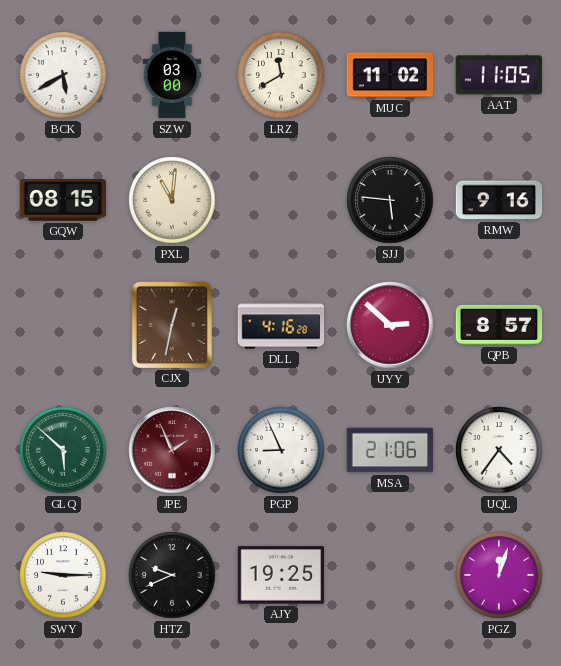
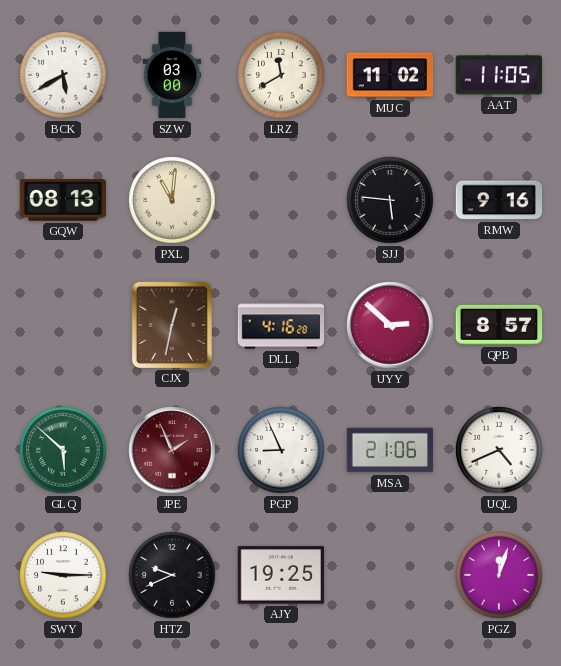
GQW: 08:15 -> 08:13 (62, 201)
UQL: 4:36 -> 4:41 (499, 450)
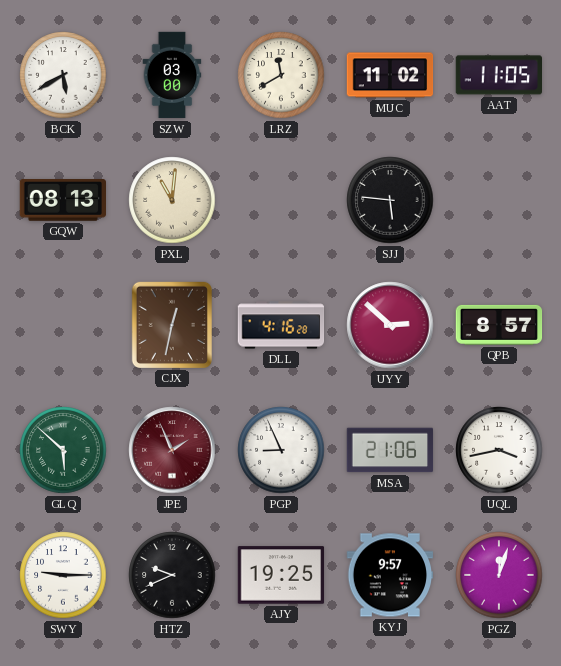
RMW: 9:16 -> none (499, 200)
UQL: 4:41 -> 3:43 (499, 450)
KYJ: none -> 9:57 (390, 575)
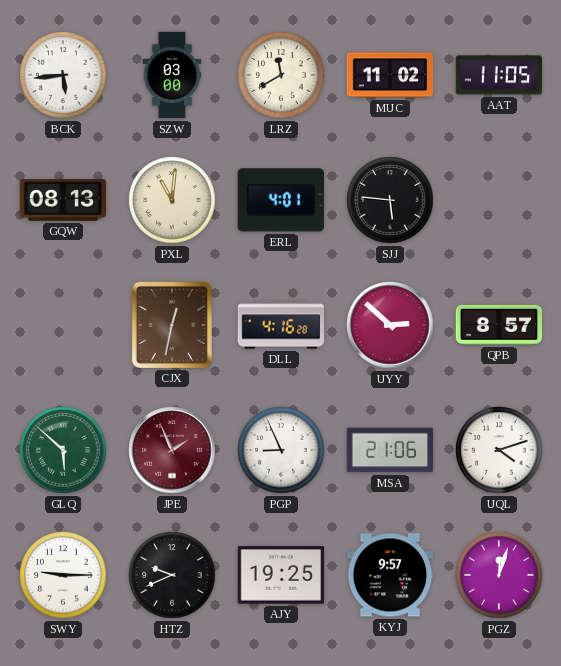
BCK: 5:40 -> 5:44 (63, 75)
ERL: none -> 4:01 (281, 200)
UQL: 3:43 -> 4:12 (499, 450)
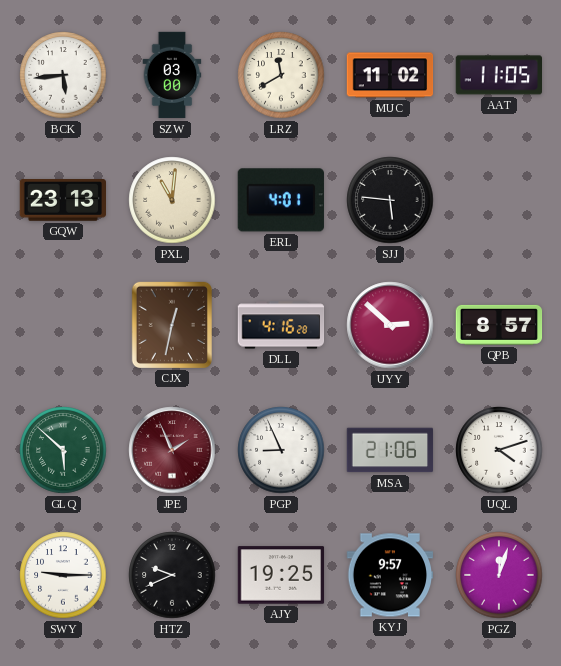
GQW: 08:13 -> 23:13 (62, 201)
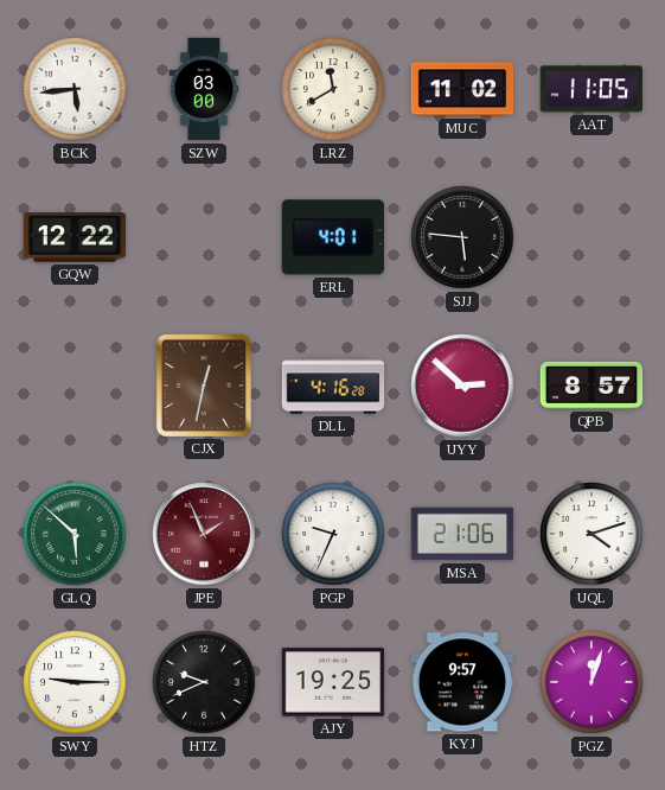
GQW: 23:13 -> 12:22 (73, 238)
PXL: 11:01 -> none (172, 200)
PGP: 8:56 -> 9:34 (333, 534)
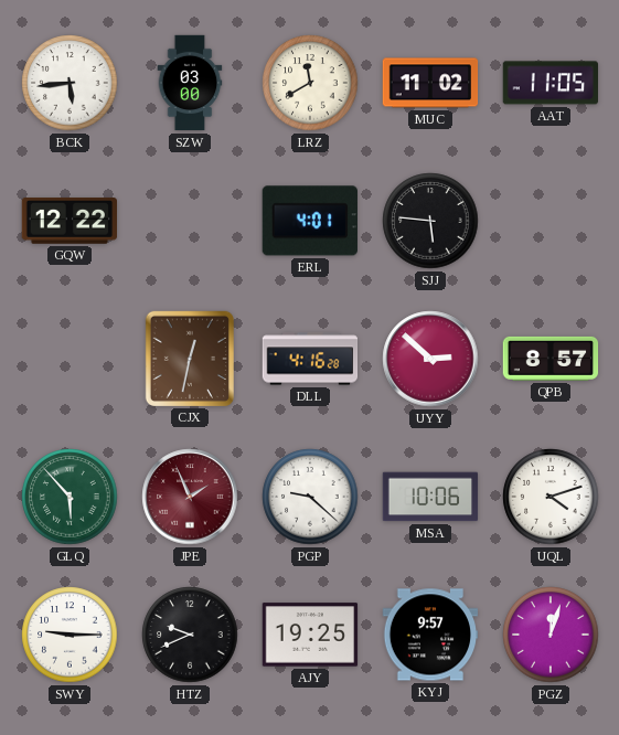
GLQ: 5:52 -> 5:53 (70, 497)
PGP: 9:34 -> 9:22 (310, 497)
MSA: 21:06 -> 10:06 (430, 497)
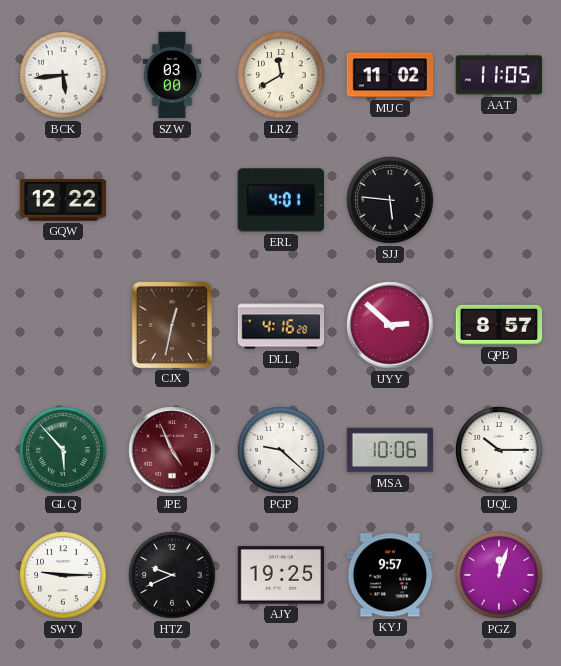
JPE: 1:56 -> 4:56 (172, 450)
UQL: 4:12 -> 10:15 (499, 450)
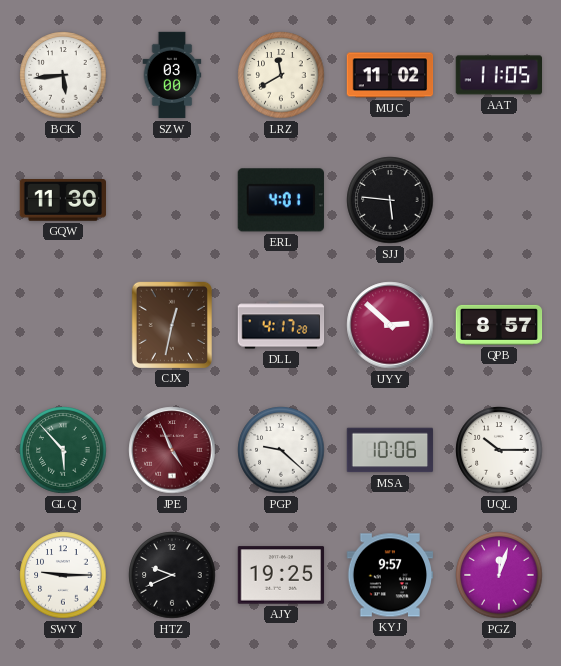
GQW: 12:22 -> 11:30 (62, 201)
DLL: 4:16 -> 4:17 (281, 325)
